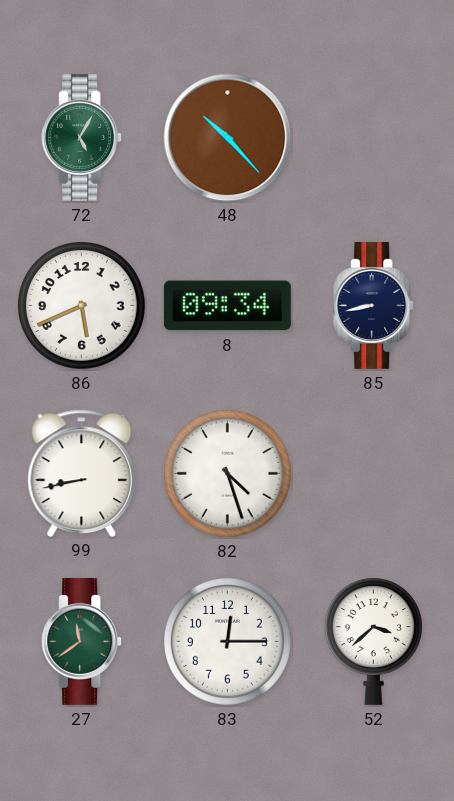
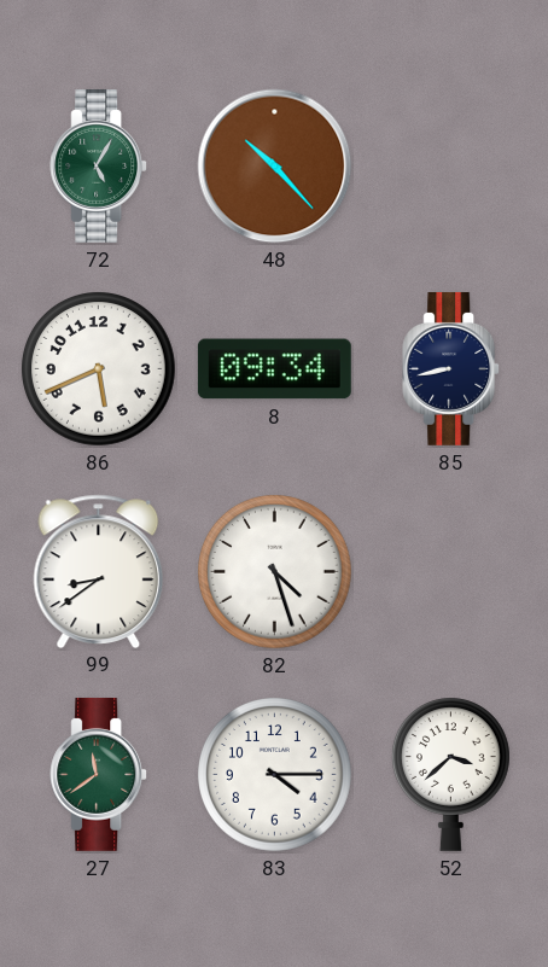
99: 8:43 -> 8:39 (99, 571)
83: 12:15 -> 4:15 (275, 775)
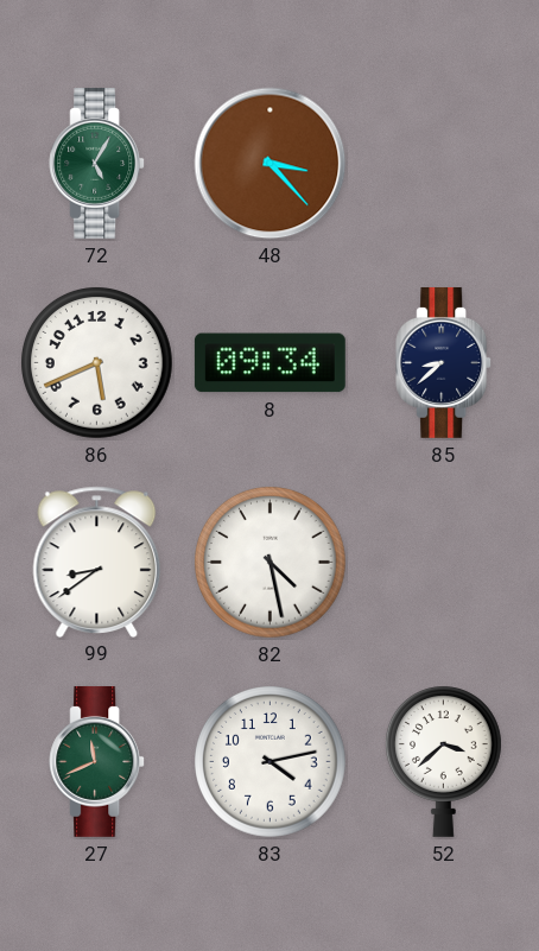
48: 10:23 -> 3:23 (271, 164)
85: 8:43 -> 8:38 (444, 362)
82: 4:27 -> 4:28 (271, 563)
27: 11:39 -> 11:41 (97, 761)
83: 4:15 -> 4:13 (271, 762)
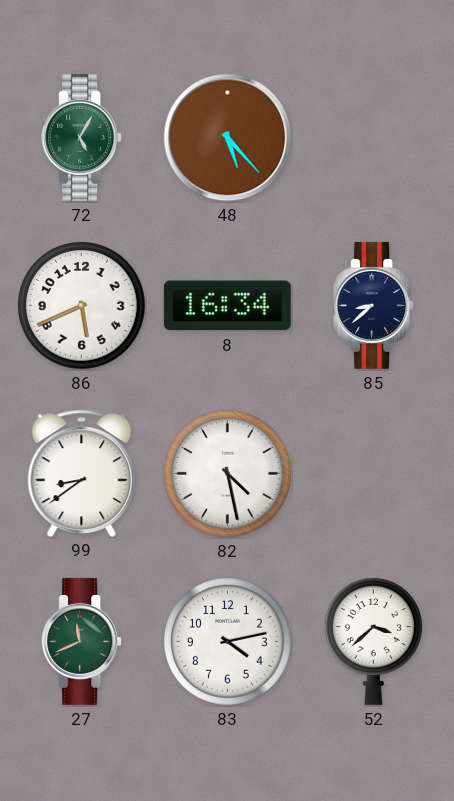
48: 3:23 -> 5:23 (228, 138)
8: 09:34 -> 16:34 (227, 306)
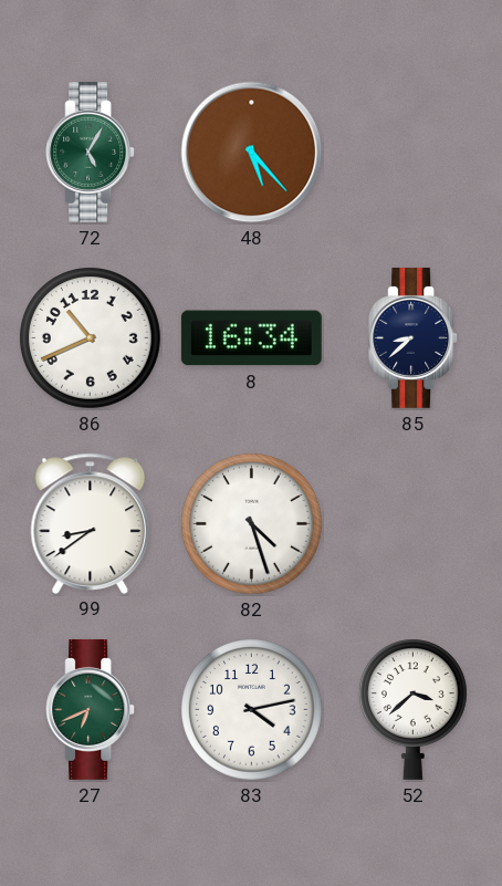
86: 5:41 -> 10:41 (91, 338)
82: 4:28 -> 4:27 (252, 524)
27: 11:41 -> 6:41 (91, 709)
